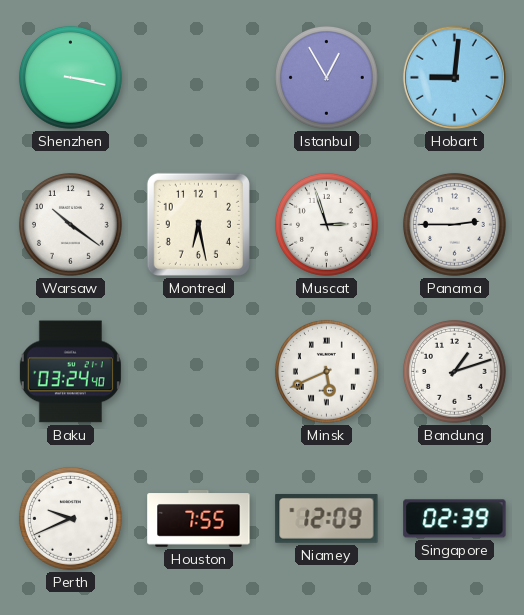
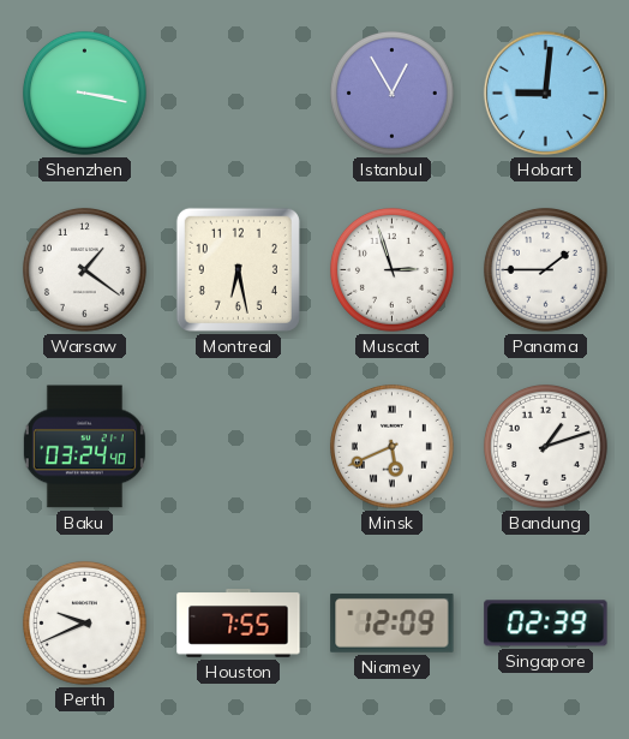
Warsaw: 10:21 -> 1:21 (84, 269)
Panama: 2:45 -> 1:45 (545, 269)
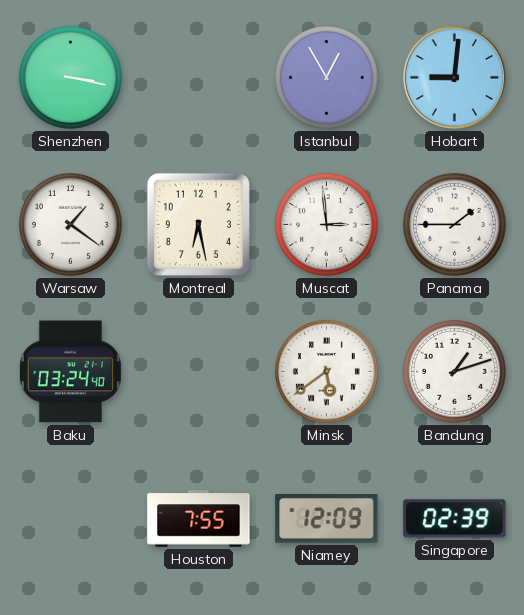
Muscat: 2:57 -> 2:59 (326, 224)
Minsk: 5:41 -> 5:39 (326, 371)
Perth: 9:41 -> none (84, 622)
